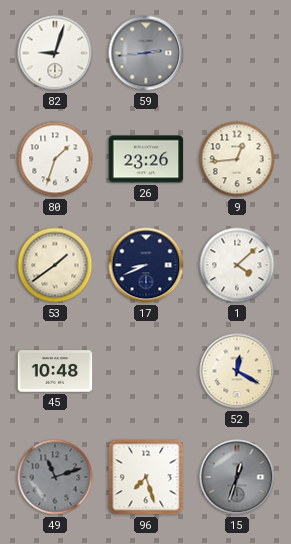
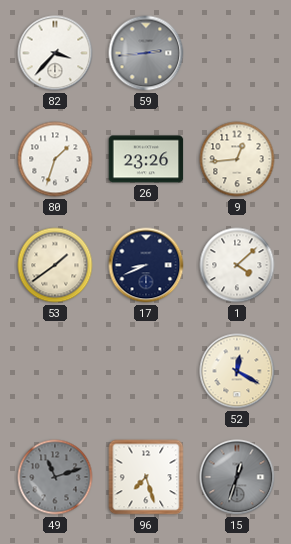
82: 9:03 -> 3:37 (55, 53)
45: 10:48 -> none (55, 371)
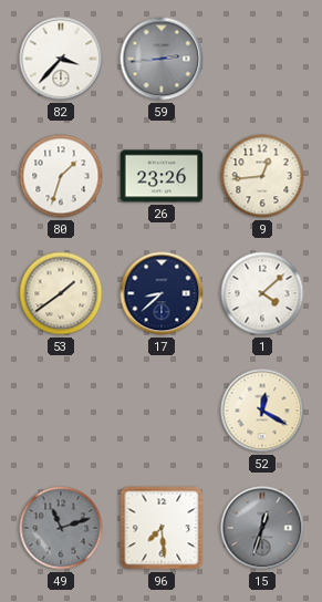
17: 8:41 -> 8:38 (162, 293)
96: 7:27 -> 7:29 (162, 528)
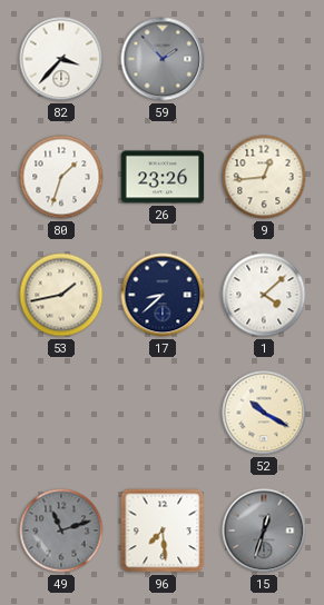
59: 2:44 -> 1:53 (163, 59)
53: 1:39 -> 1:43 (61, 295)
52: 12:20 -> 10:20 (264, 413)
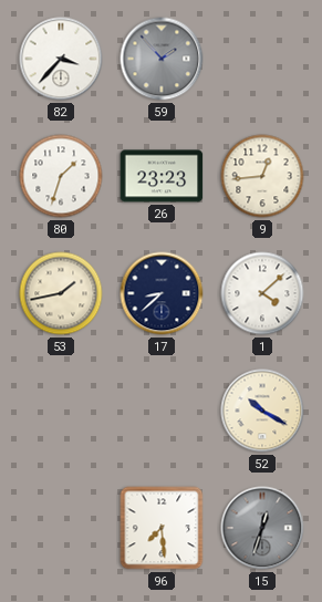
26: 23:26 -> 23:23 (162, 176)
49: 11:12 -> none (61, 530)
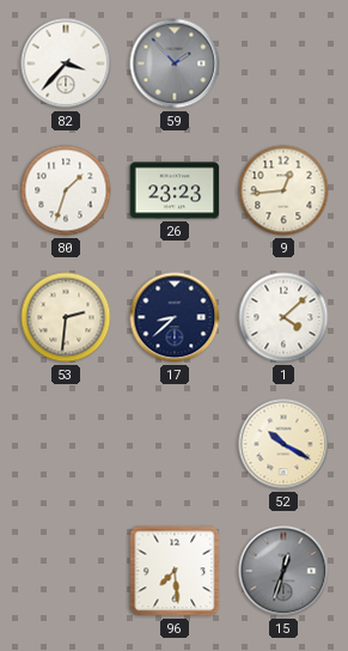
53: 1:43 -> 2:31 (66, 317)
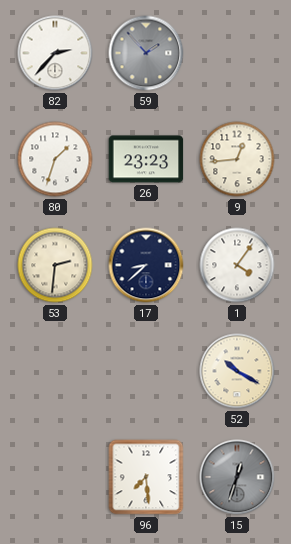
82: 3:37 -> 2:37 (55, 53)
1: 4:08 -> 4:06 (237, 265)
